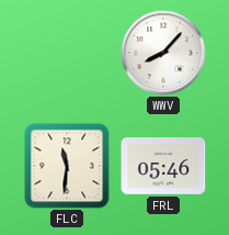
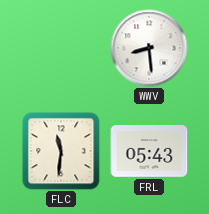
WWV: 8:07 -> 8:29 (149, 48)
FRL: 05:46 -> 05:43 (149, 152)
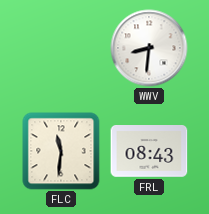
WWV: 8:29 -> 8:31 (149, 48)
FRL: 05:43 -> 08:43 (149, 152)
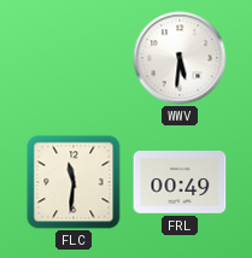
WWV: 8:31 -> 5:31 (180, 58)
FRL: 08:43 -> 00:49 (180, 183)
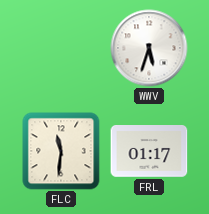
WWV: 5:31 -> 5:33 (149, 48)
FRL: 00:49 -> 01:17 (149, 152)
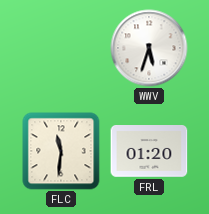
FRL: 01:17 -> 01:20 (149, 152)
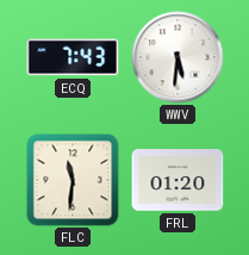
ECQ: none -> 7:43 (73, 57)
WWV: 5:33 -> 5:31 (178, 57)
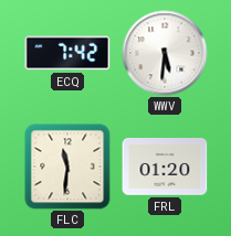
ECQ: 7:43 -> 7:42 (67, 53)
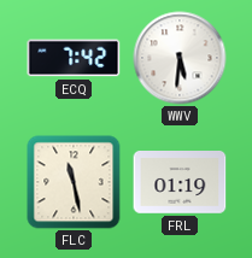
FLC: 11:31 -> 11:28 (74, 182)
FRL: 01:20 -> 01:19 (180, 183)
